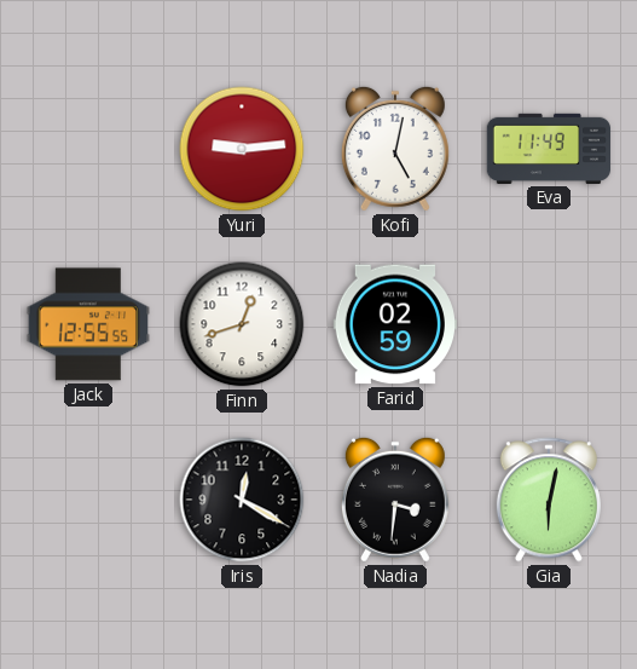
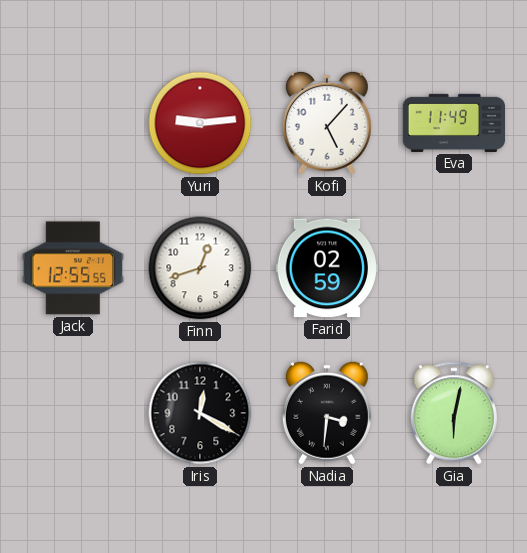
Kofi: 5:02 -> 5:07 (327, 123)
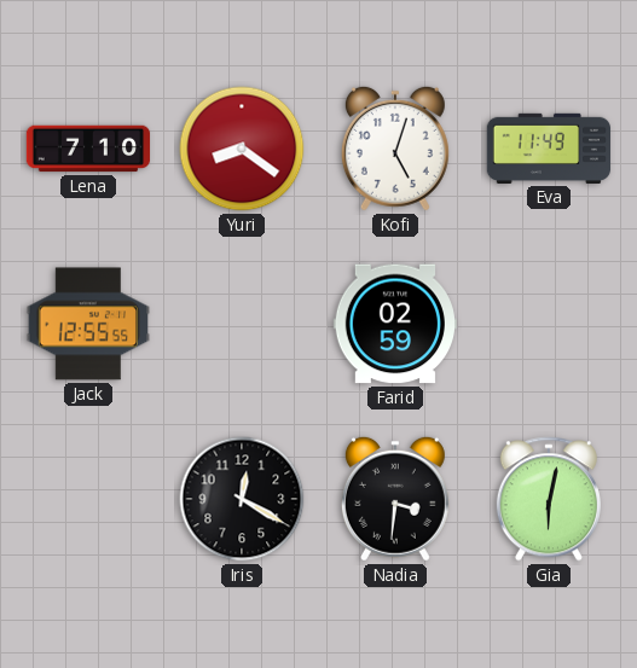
Lena: none -> 7:10 (88, 149)
Yuri: 9:14 -> 8:21 (242, 149)
Kofi: 5:07 -> 5:03 (395, 149)
Finn: 12:42 -> none (200, 268)
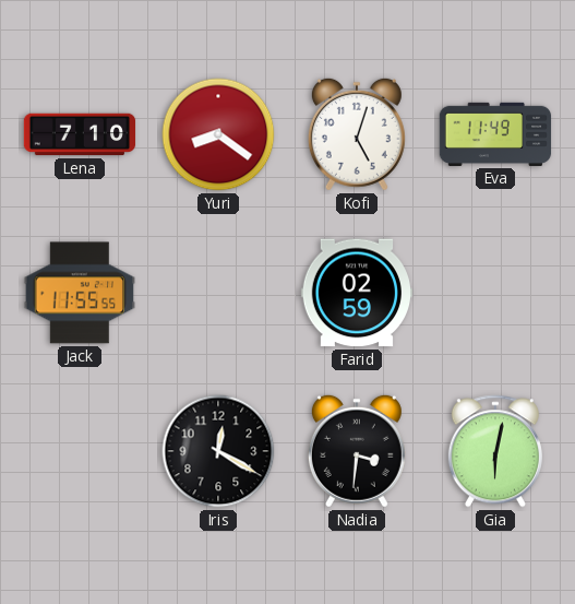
Jack: 12:55 -> 11:55 (79, 293)
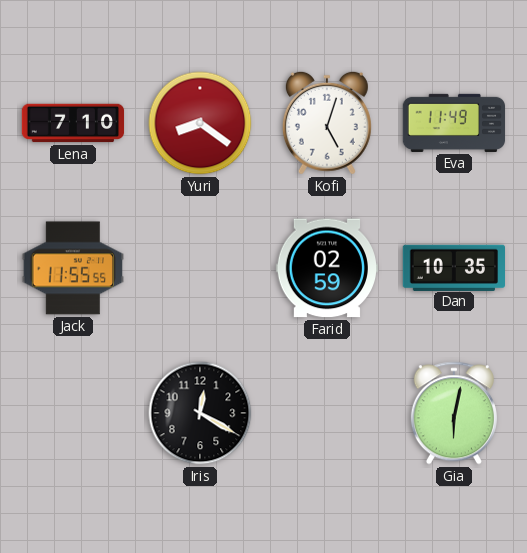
Dan: none -> 10:35 (453, 267)
Nadia: 3:31 -> none (357, 451)
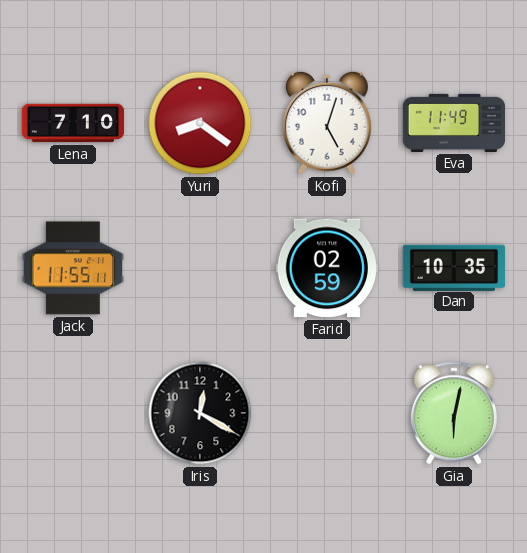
Jack: 11:55:55 -> 11:55:11 (72, 268)
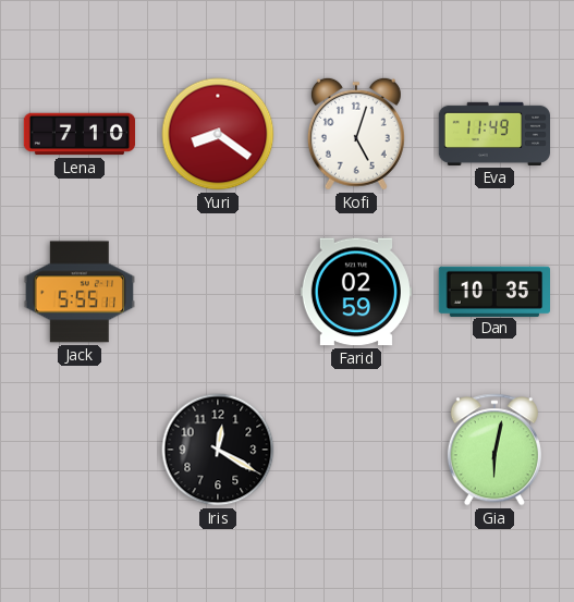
Jack: 11:55 -> 5:55 (78, 292)
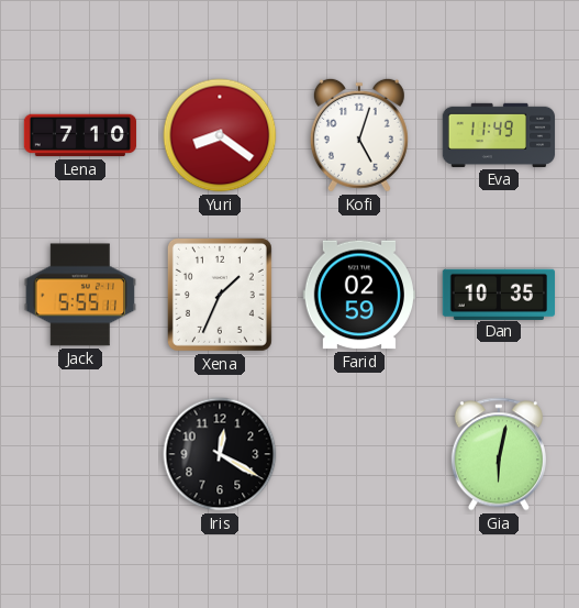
Xena: none -> 1:34 (220, 295)
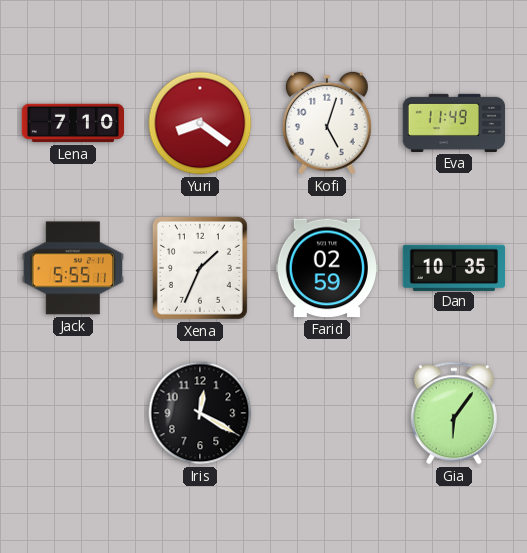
Gia: 6:02 -> 6:06 (454, 413)
